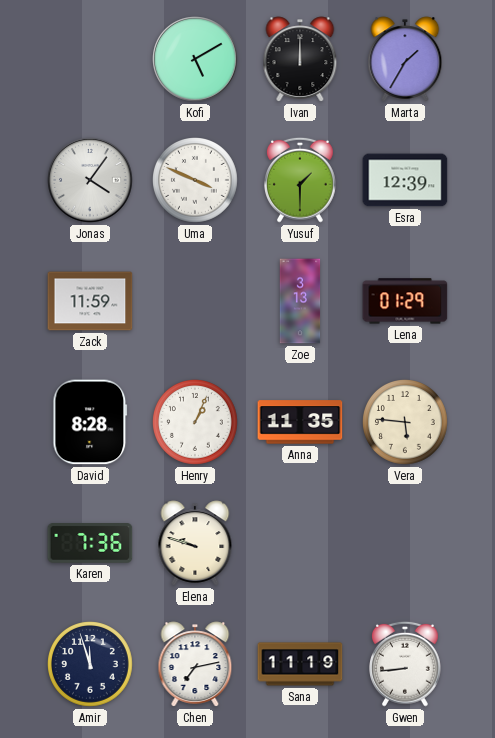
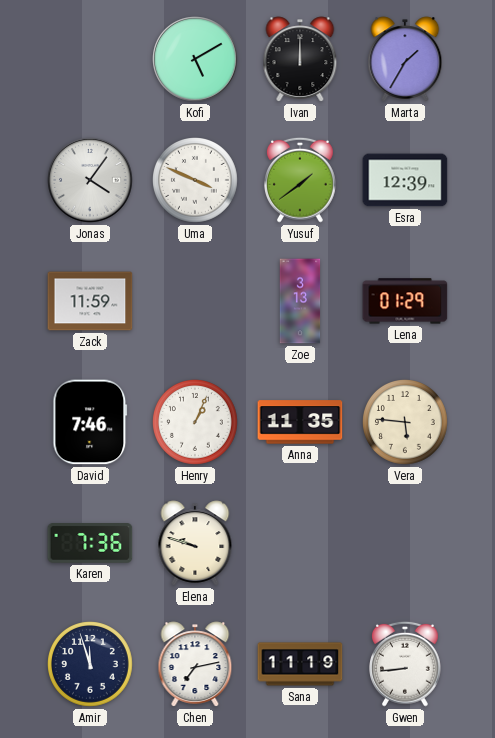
Yusuf: 1:30 -> 1:39 (301, 180)
David: 8:28 -> 7:46 (90, 422)
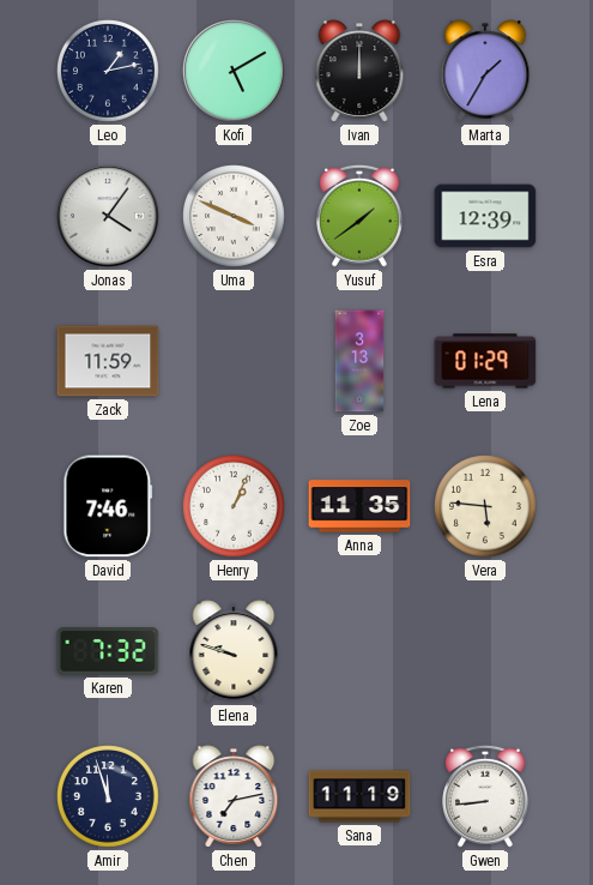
Leo: none -> 1:13 (109, 72)
Karen: 7:36 -> 7:32 (108, 652)
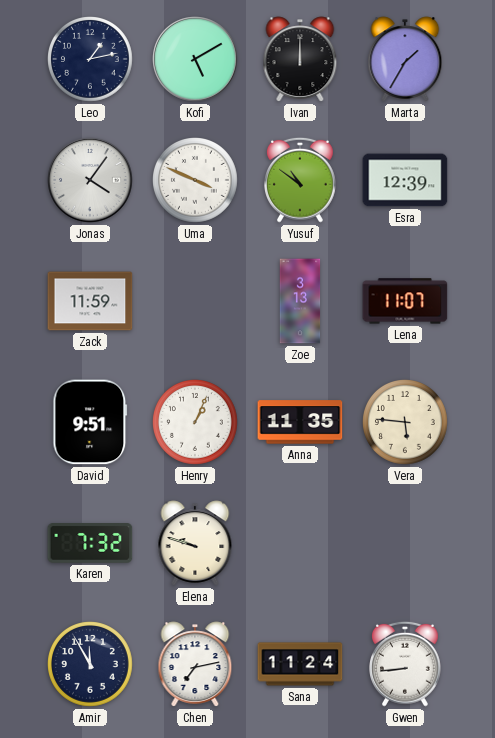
Yusuf: 1:39 -> 10:51 (301, 180)
Lena: 01:29 -> 11:07 (405, 301)
David: 7:46 -> 9:51 (90, 422)
Amir: 11:57 -> 11:55 (91, 665)
Sana: 11:19 -> 11:24 (300, 664)
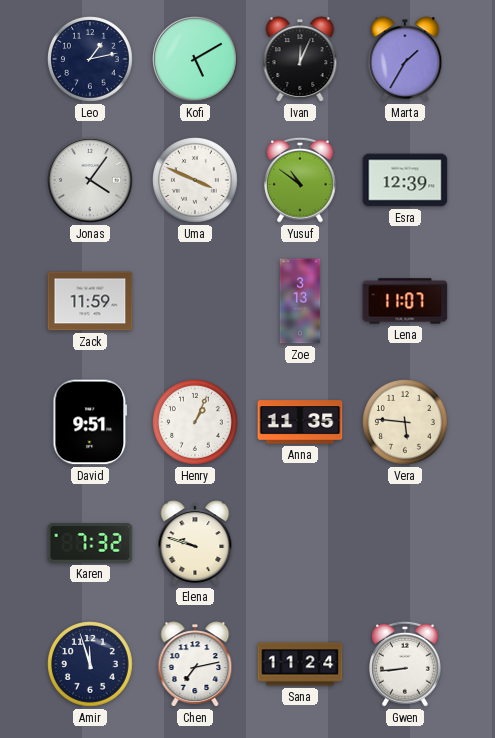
Ivan: 12:00 -> 12:04 (300, 59)
Amir: 11:55 -> 11:57 (91, 665)
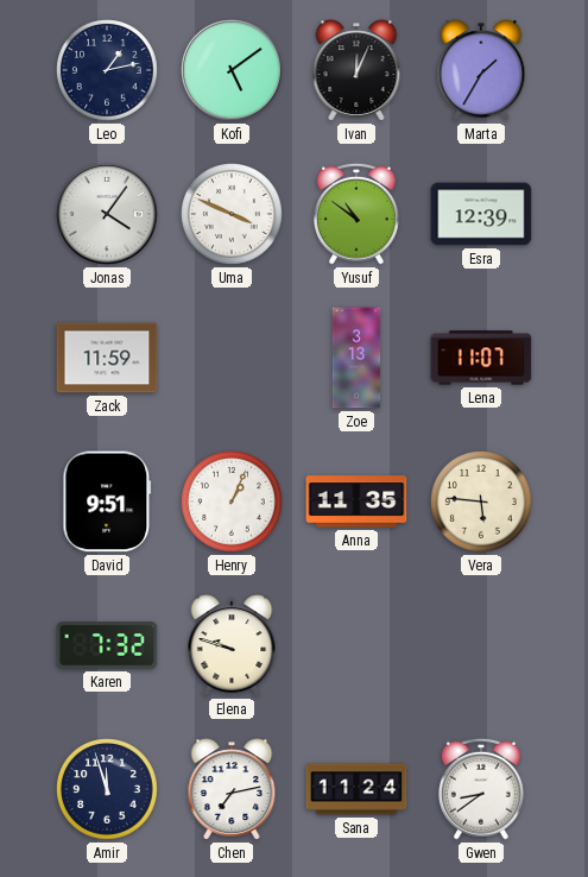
Kofi: 5:10 -> 5:09 (232, 70)
Gwen: 8:44 -> 8:39 (482, 789)
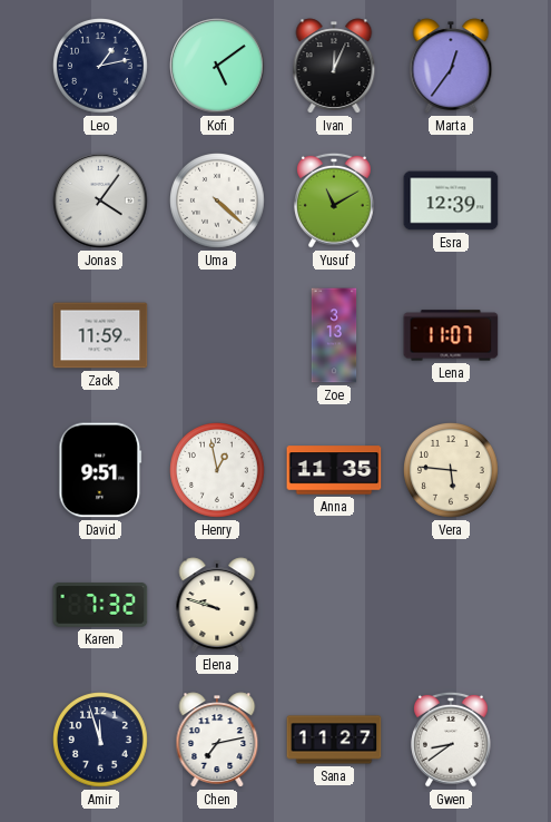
Marta: 1:35 -> 12:36 (451, 66)
Uma: 3:49 -> 4:22 (218, 202)
Yusuf: 10:51 -> 11:10 (335, 200)
Henry: 1:04 -> 12:58 (218, 471)
Sana: 11:24 -> 11:27 (334, 740)
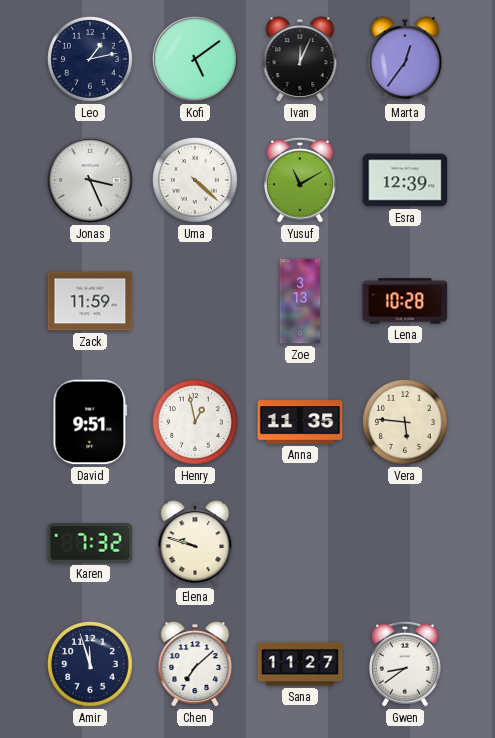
Jonas: 4:06 -> 3:26 (90, 180)
Lena: 11:07 -> 10:28 (405, 301)
Chen: 7:13 -> 7:08 (195, 664)
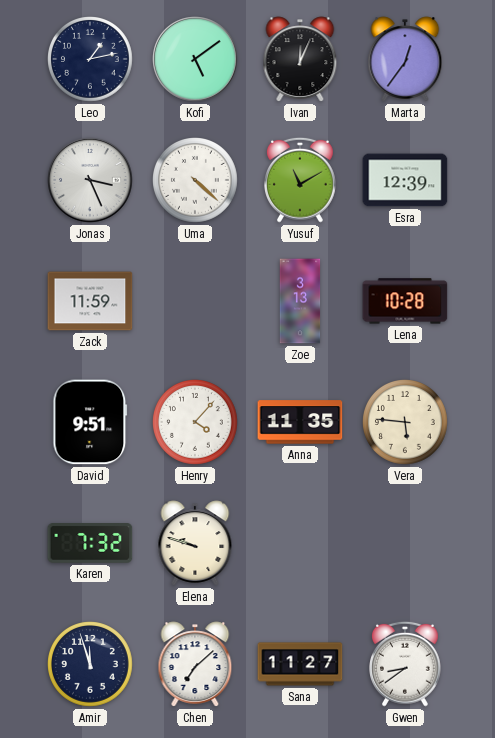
Henry: 12:58 -> 4:07 (196, 423)
